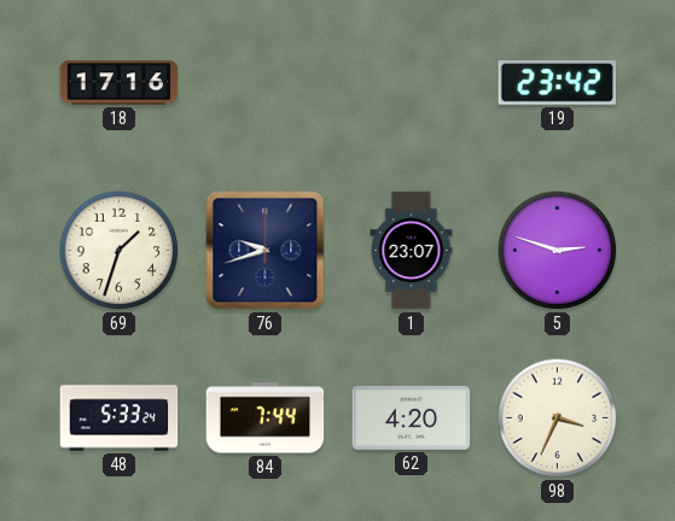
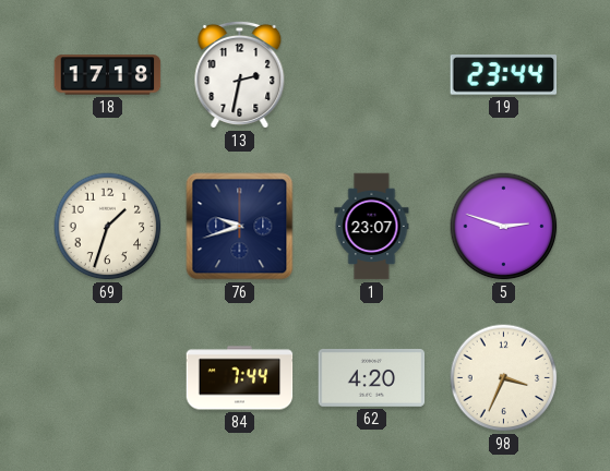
18: 17:16 -> 17:18 (108, 75)
13: none -> 2:32 (240, 74)
19: 23:42 -> 23:44 (504, 75)
48: 5:33 -> none (120, 418)
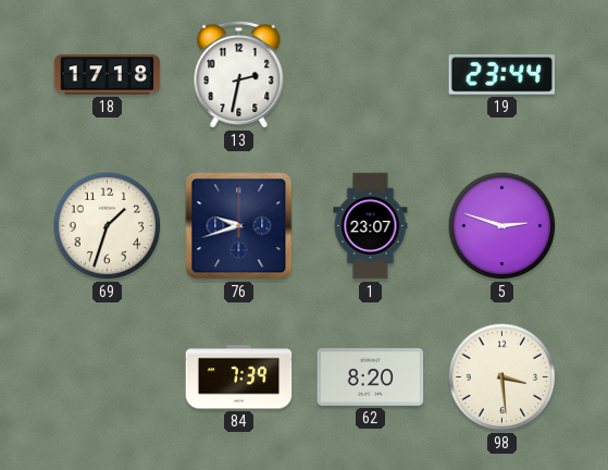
84: 7:44 -> 7:39 (239, 378)
62: 4:20 -> 8:20 (371, 378)
98: 3:34 -> 3:29 (502, 378)
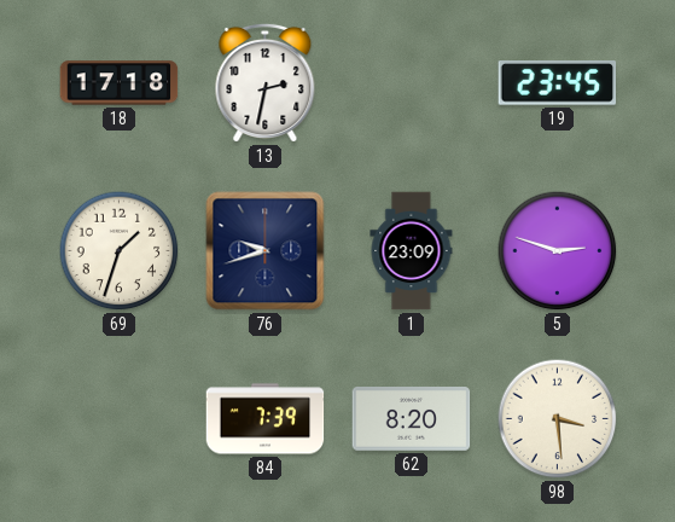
19: 23:44 -> 23:45 (558, 83)
1: 23:07 -> 23:09 (412, 251)
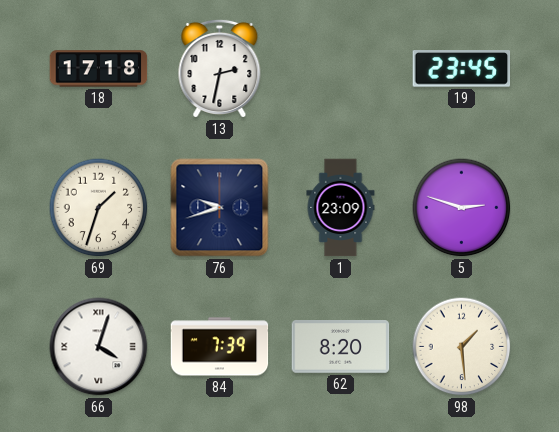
66: none -> 4:03 (99, 347)
98: 3:29 -> 1:29 (462, 347)
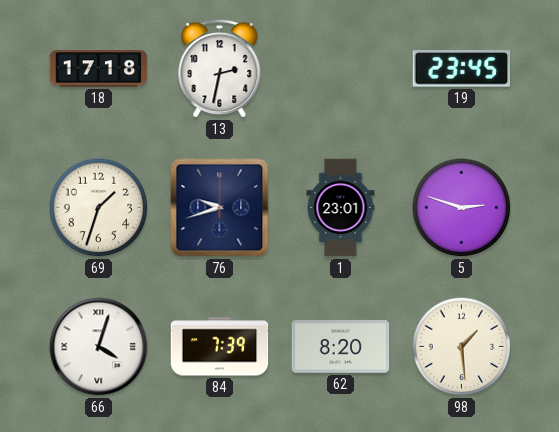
1: 23:09 -> 23:01 (341, 208)
